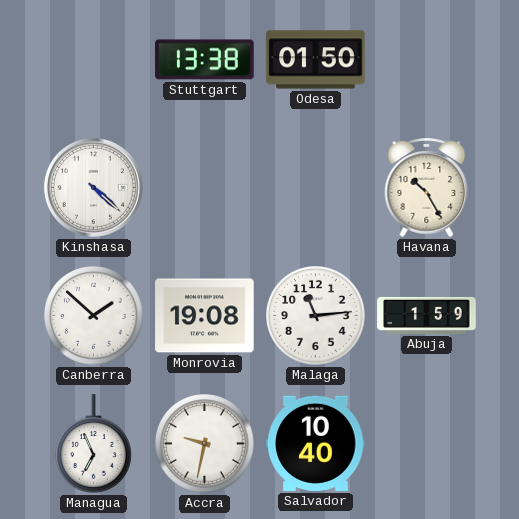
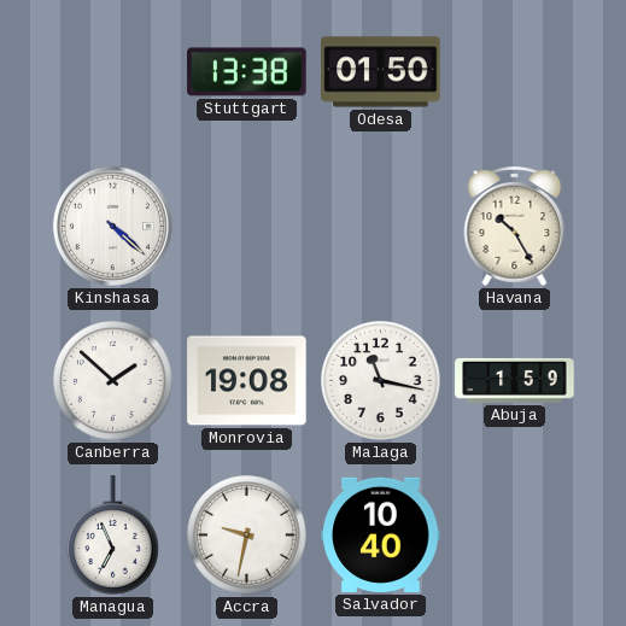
Malaga: 11:14 -> 11:17 (381, 381)
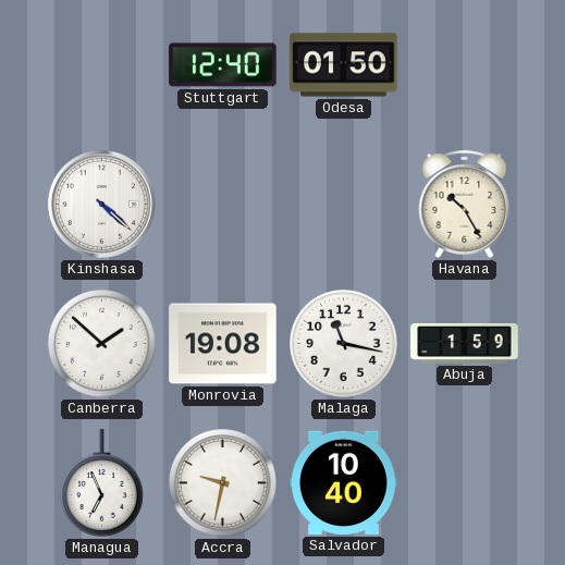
Stuttgart: 13:38 -> 12:40 (223, 65)
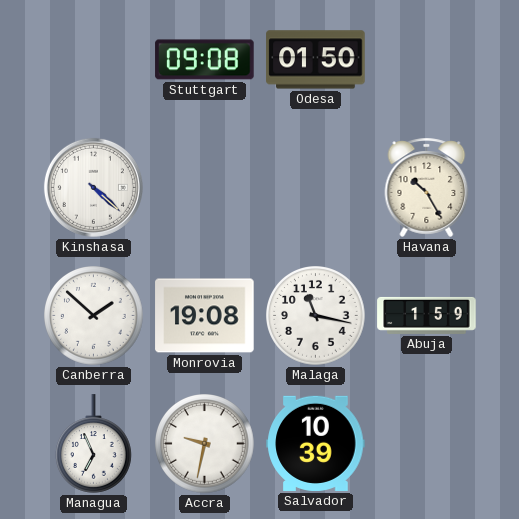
Stuttgart: 12:40 -> 09:08 (205, 60)
Salvador: 10:40 -> 10:39 (316, 443)
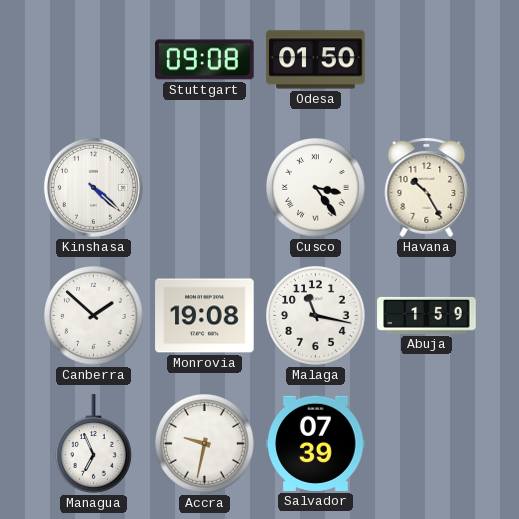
Cusco: none -> 3:24 (316, 188)
Salvador: 10:39 -> 07:39 (316, 443)
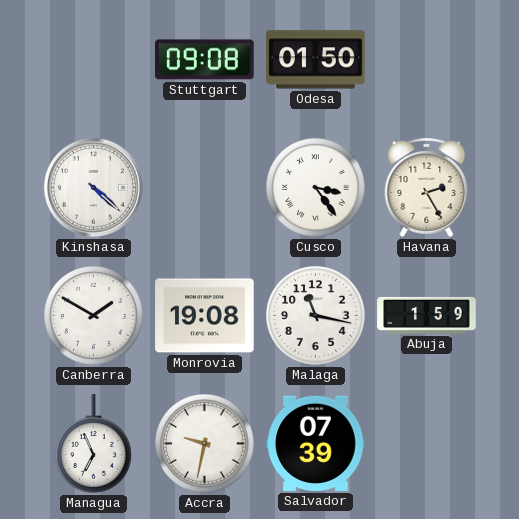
Havana: 10:25 -> 2:25 (427, 187)
Canberra: 1:52 -> 1:50 (94, 316)
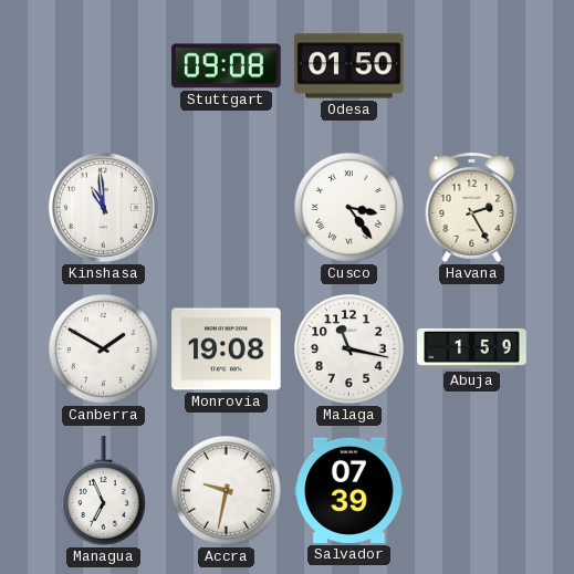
Kinshasa: 4:22 -> 10:59 (103, 207)
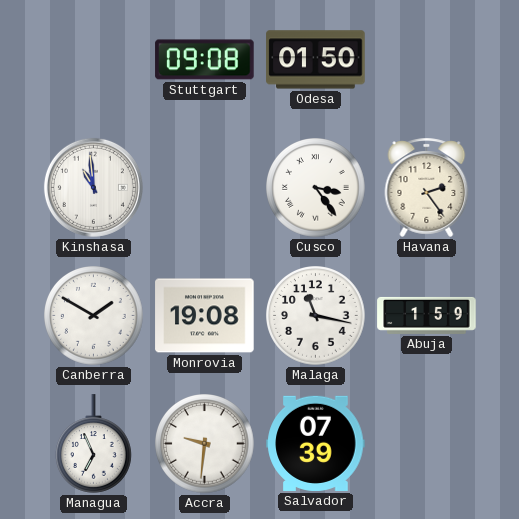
Havana: 2:25 -> 2:24 (427, 187)
Accra: 9:32 -> 9:31 (205, 444)
